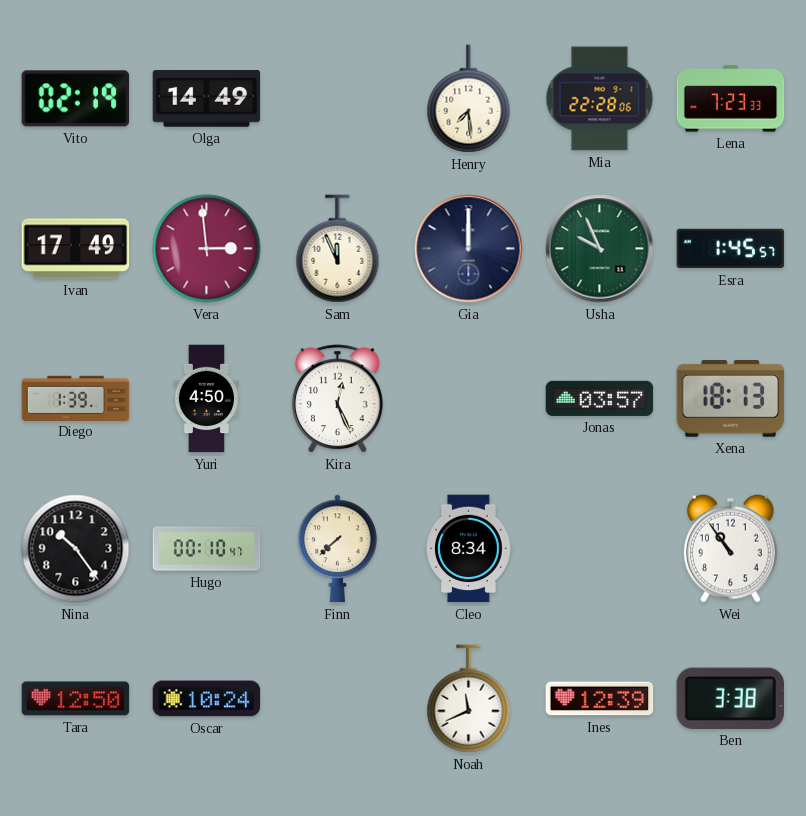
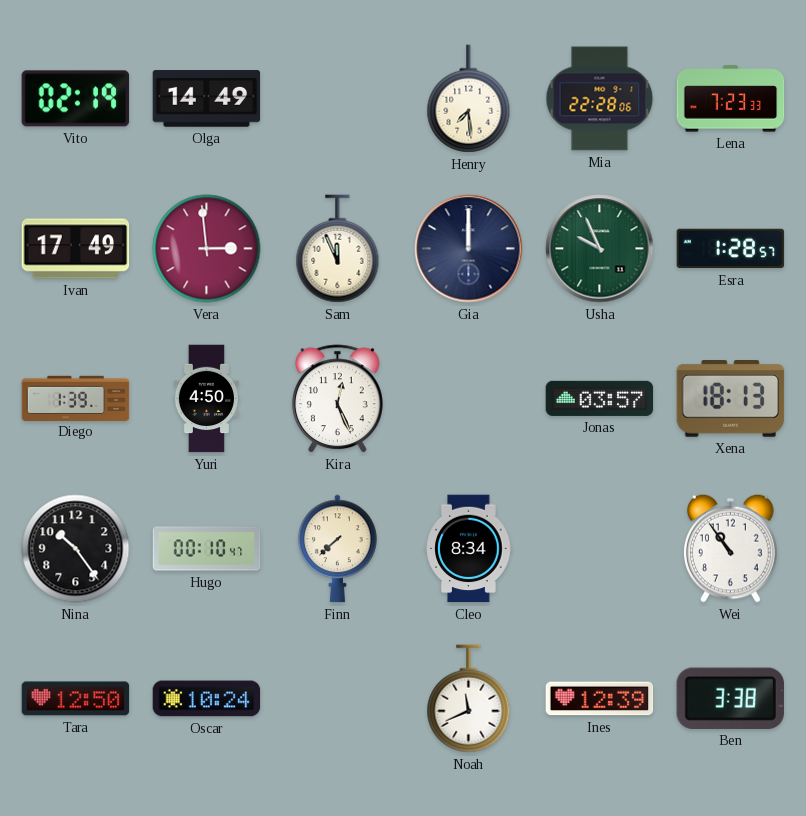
Esra: 1:45 -> 1:28 (731, 249)
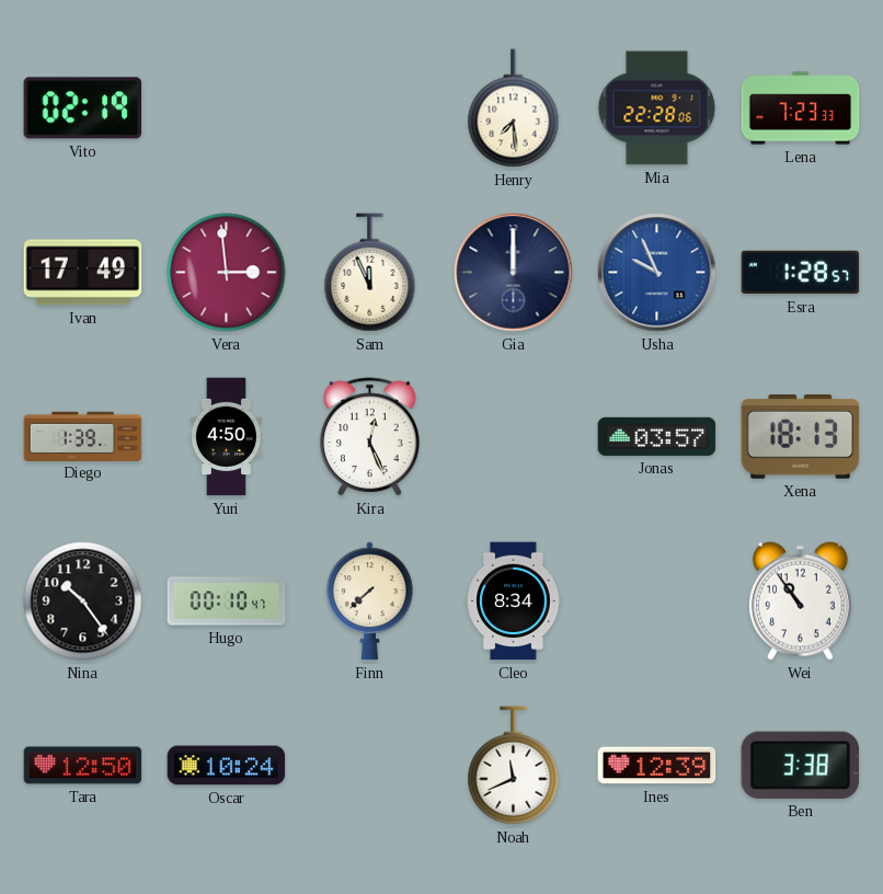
Olga: 14:49 -> none (207, 99)
Usha dial: green -> blue (657, 273)
